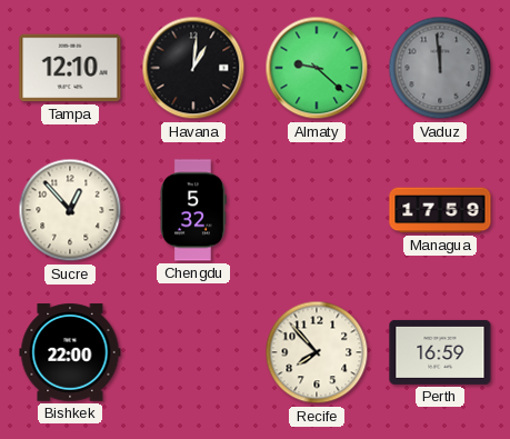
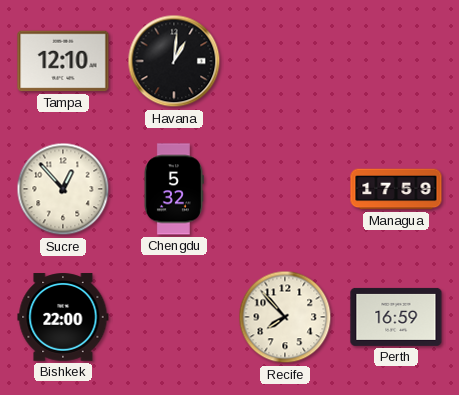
Almaty: 9:22 -> none (317, 68)
Vaduz: 11:59 -> none (440, 68)
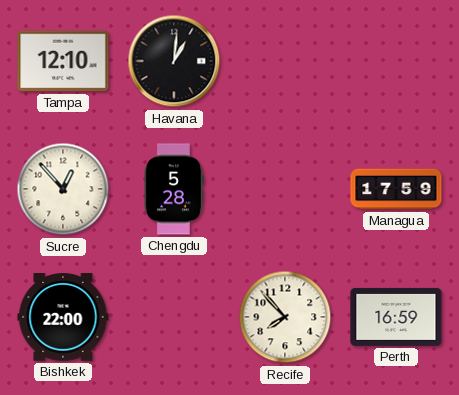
Chengdu: 5:32 -> 5:28 (173, 189)
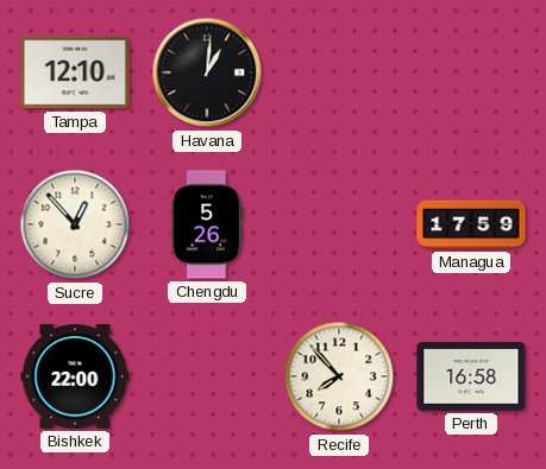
Chengdu: 5:28 -> 5:26 (206, 224)
Perth: 16:59 -> 16:58 (471, 376)
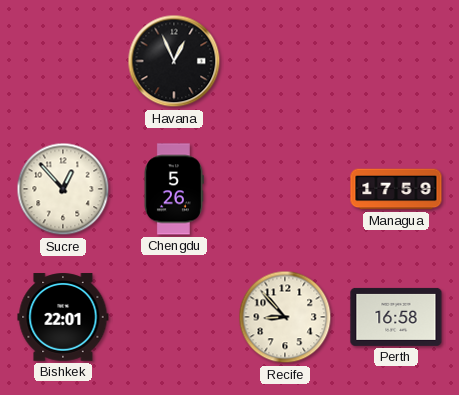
Tampa: 12:10 -> none (75, 72)
Havana: 1:01 -> 12:56 (174, 61)
Bishkek: 22:00 -> 22:01 (63, 317)
Recife: 7:53 -> 8:53 (285, 317)
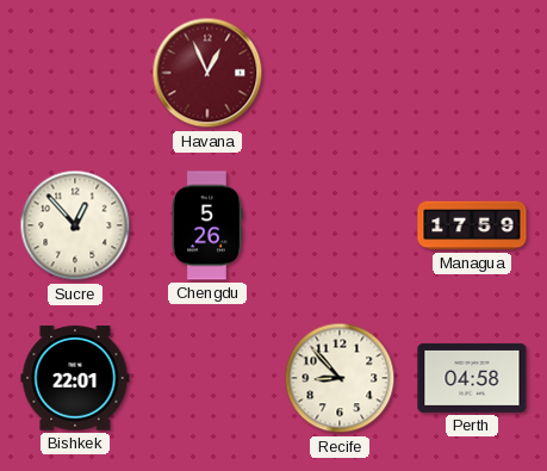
Havana dial: black -> burgundy (207, 73)
Perth: 16:58 -> 04:58 (472, 378)
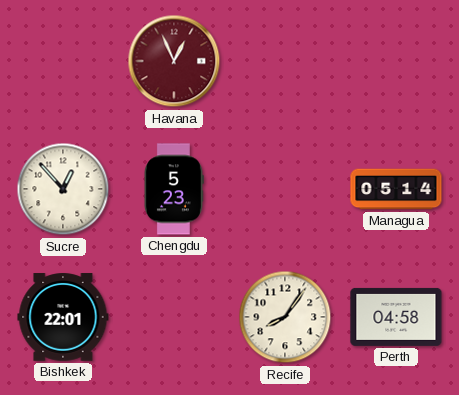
Chengdu: 5:26 -> 5:23 (173, 189)
Managua: 17:59 -> 05:14 (396, 189)
Recife: 8:53 -> 8:06 (285, 317)
